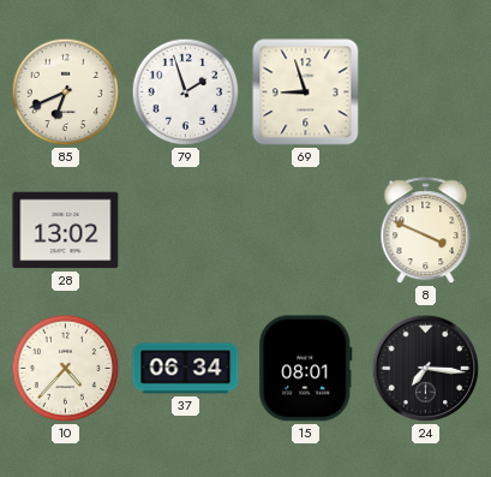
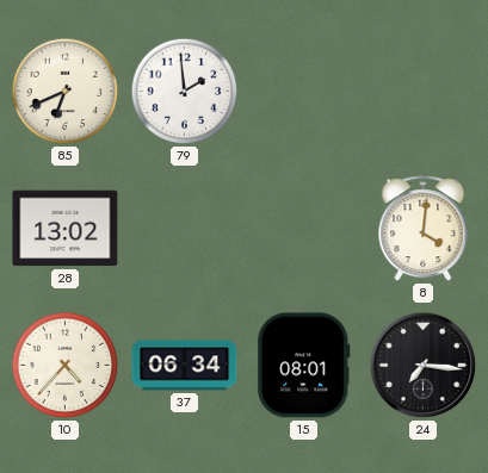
79: 1:57 -> 1:59 (185, 92)
69: 8:57 -> none (306, 93)
8: 3:49 -> 4:01 (424, 229)
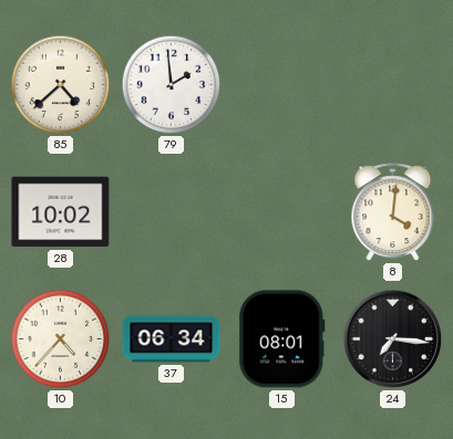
85: 6:41 -> 4:38 (61, 85)
28: 13:02 -> 10:02 (61, 212)
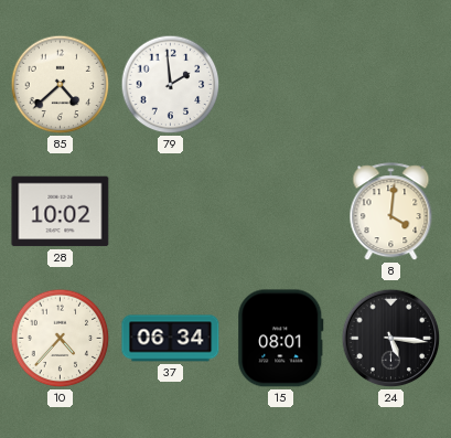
24: 7:16 -> 5:16 (391, 339)
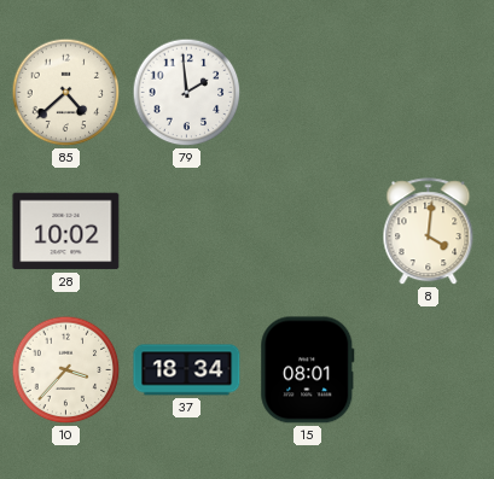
10: 4:37 -> 3:37 (66, 370)
37: 06:34 -> 18:34 (187, 370)
24: 5:16 -> none (391, 339)
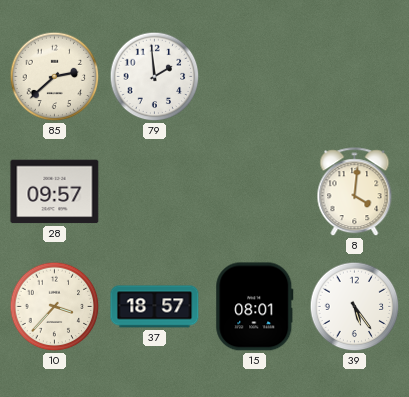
85: 4:38 -> 2:38 (55, 77)
28: 10:02 -> 09:57 (55, 192)
37: 18:34 -> 18:57 (155, 307)
39: none -> 5:24 (355, 307)
